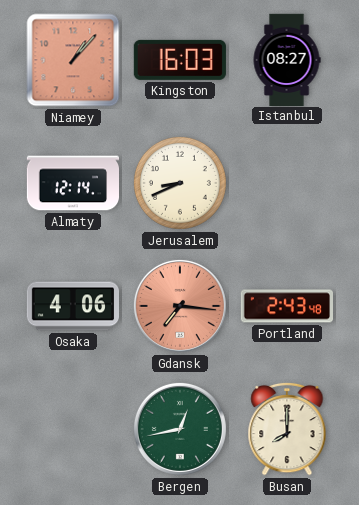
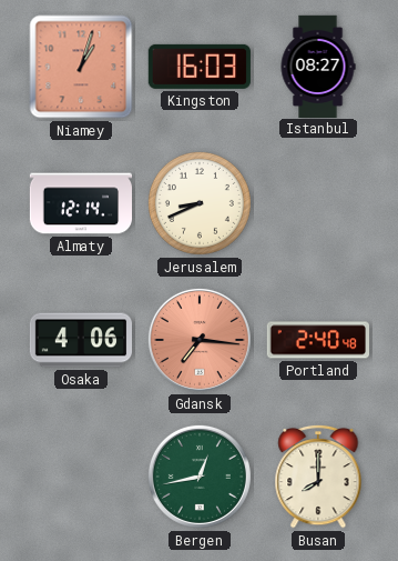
Niamey: 1:07 -> 1:03 (81, 67)
Portland: 2:43 -> 2:40 (317, 340)
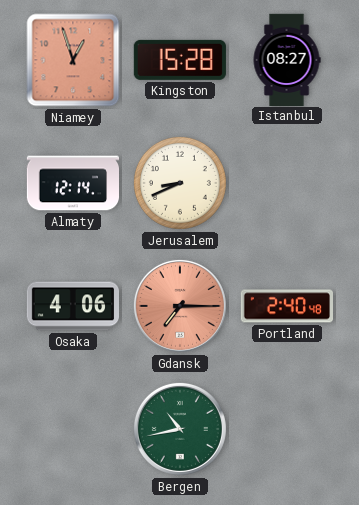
Niamey: 1:03 -> 12:57 (73, 60)
Kingston: 16:03 -> 15:28 (180, 60)
Gdansk: 7:16 -> 7:15 (180, 306)
Bergen: 12:43 -> 10:43 (180, 429)
Busan: 8:00 -> none (318, 477)
